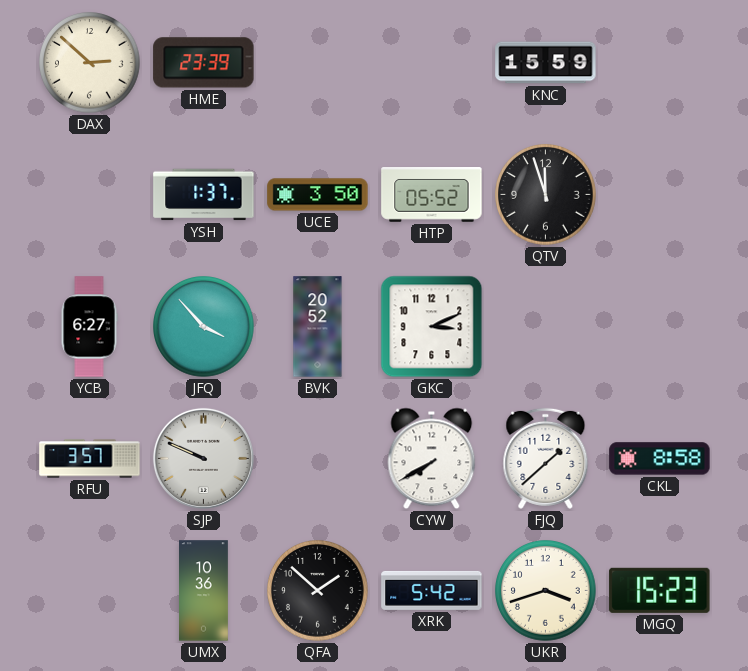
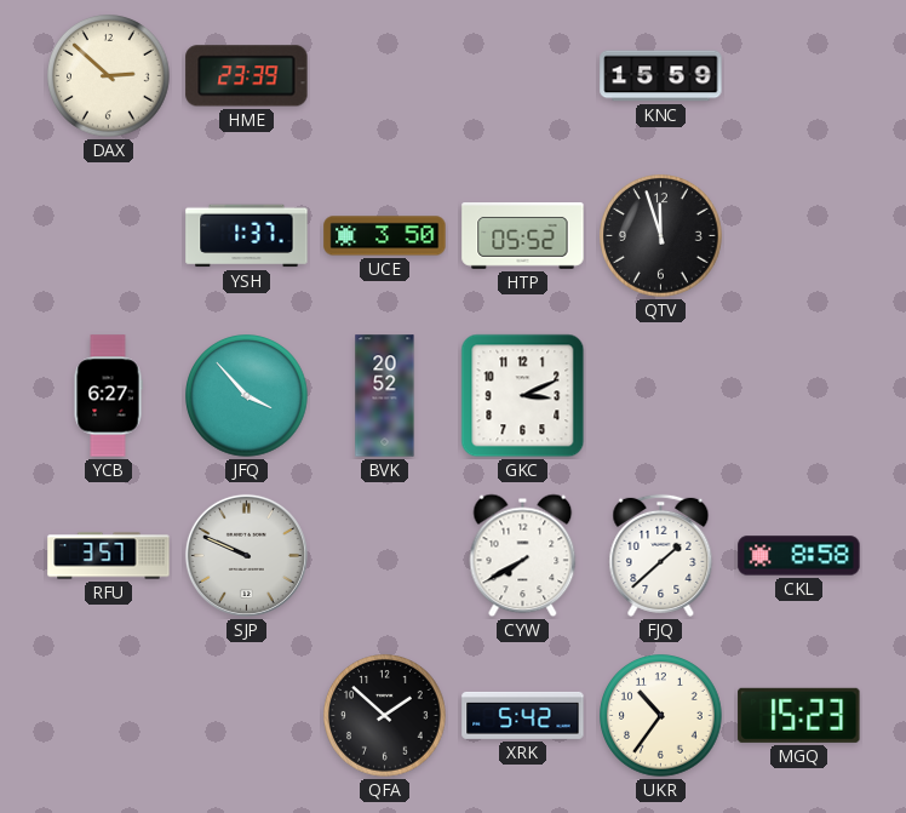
UMX: 10:36 -> none (204, 591)
UKR: 3:42 -> 10:36 (661, 716)
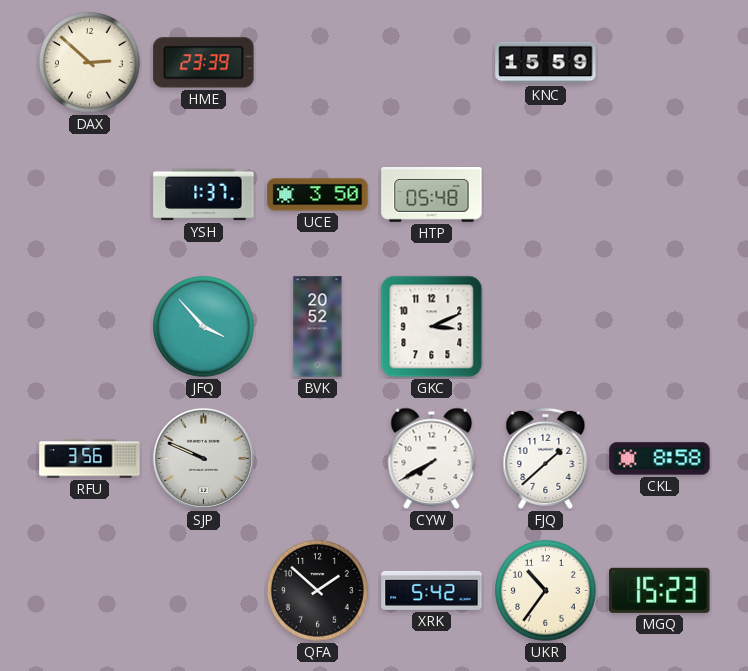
HTP: 05:52 -> 05:48 (432, 195)
QTV: 11:57 -> none (661, 236)
YCB: 6:27 -> none (108, 396)
RFU: 3:57 -> 3:56 (90, 459)
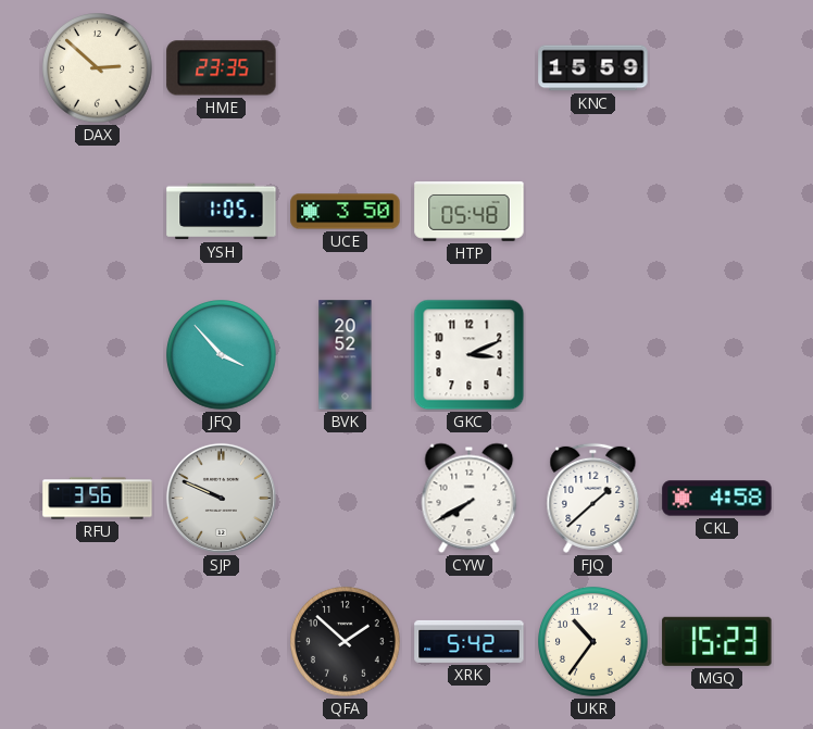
HME: 23:39 -> 23:35 (222, 68)
YSH: 1:37 -> 1:05 (222, 212)
CKL: 8:58 -> 4:58 (717, 499)
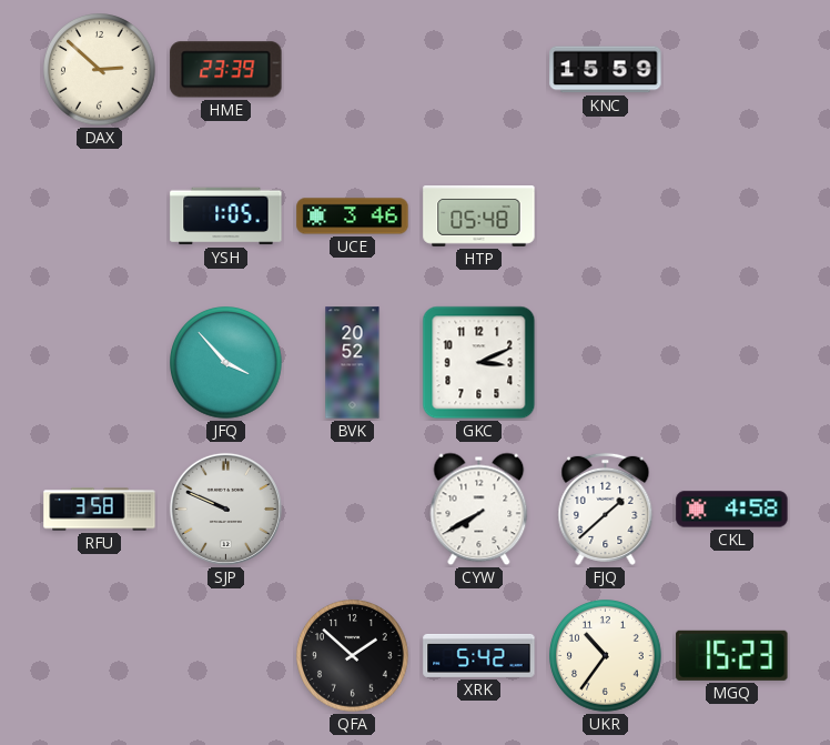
HME: 23:35 -> 23:39 (226, 70)
UCE: 3:50 -> 3:46 (353, 217)
RFU: 3:56 -> 3:58 (100, 510)
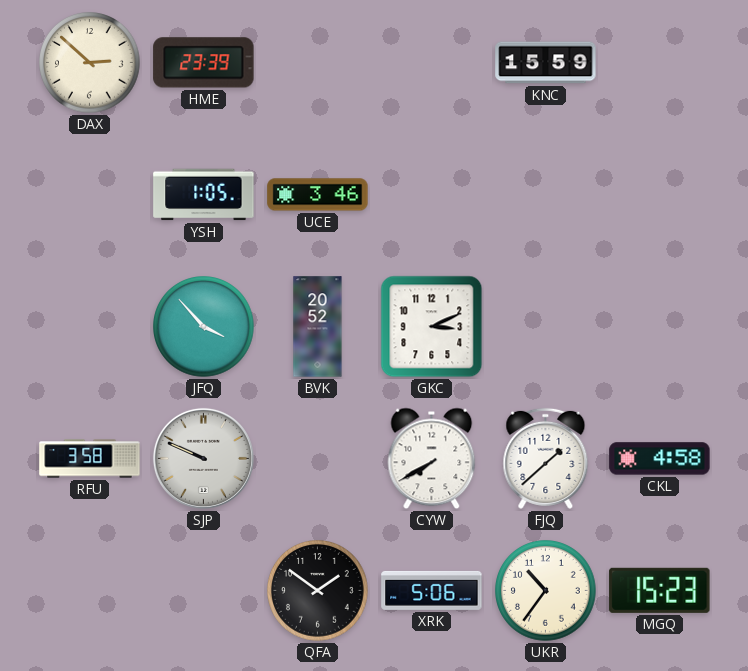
HTP: 05:48 -> none (479, 217)
QFA: 1:52 -> 1:51 (318, 591)
XRK: 5:42 -> 5:06 (432, 590)
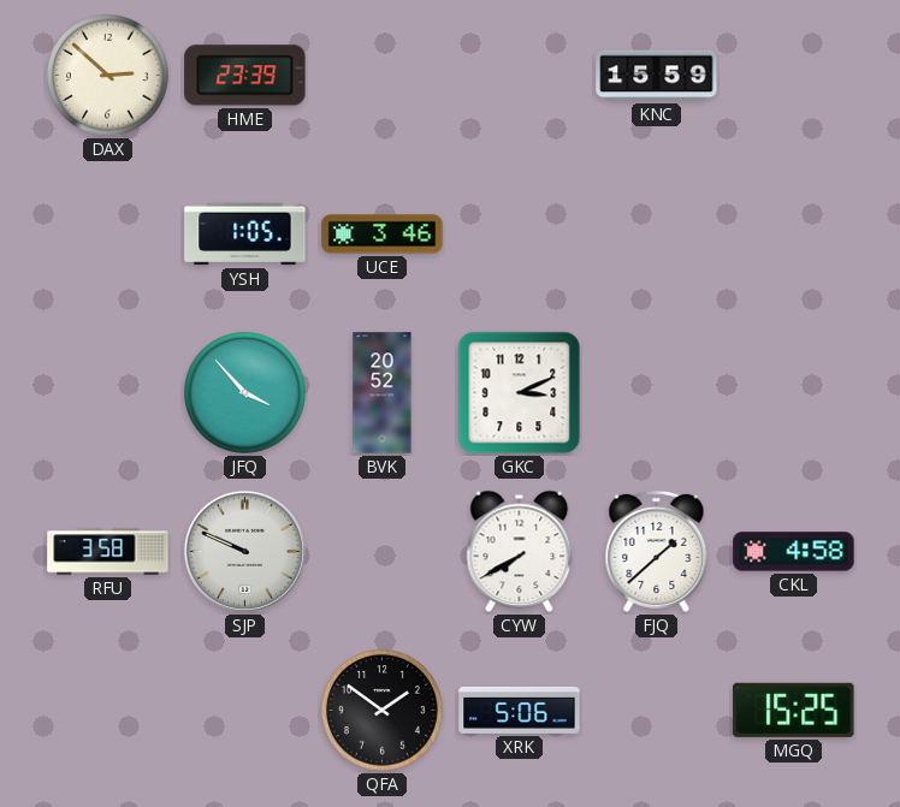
UKR: 10:36 -> none (546, 591)
MGQ: 15:23 -> 15:25 (794, 710)
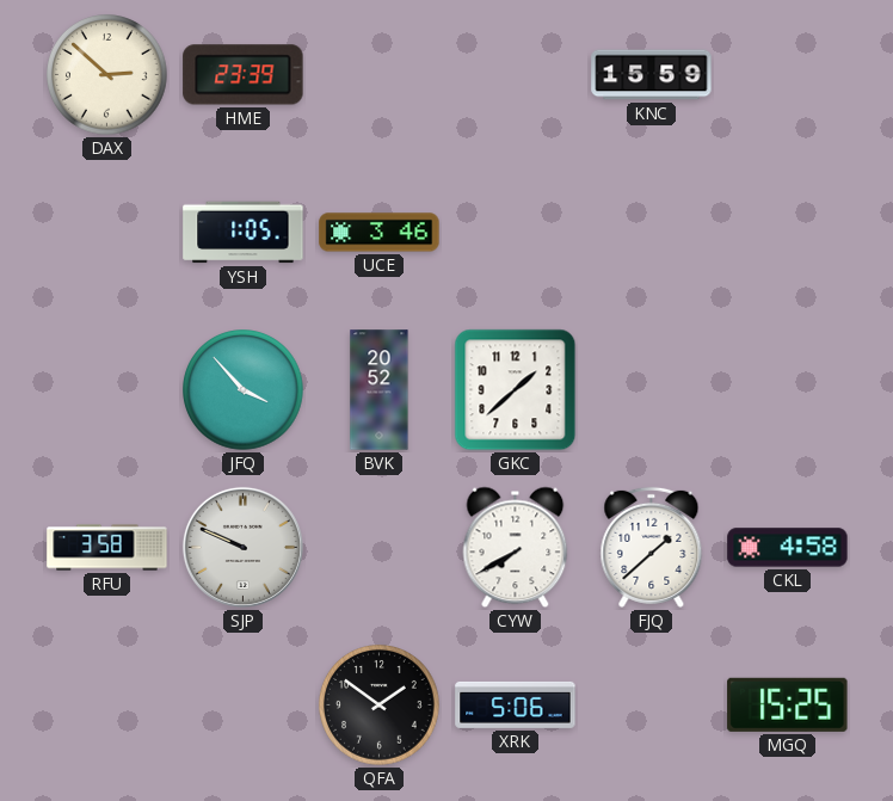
GKC: 3:11 -> 1:38 (516, 390)
